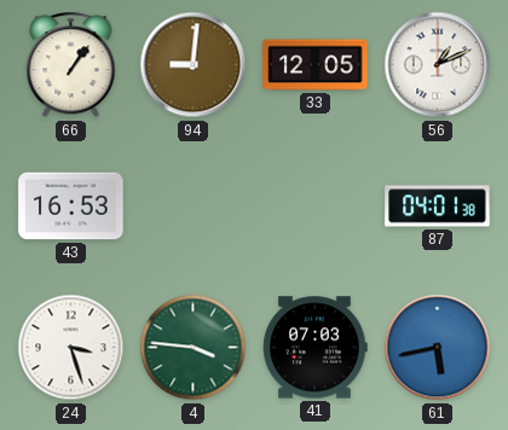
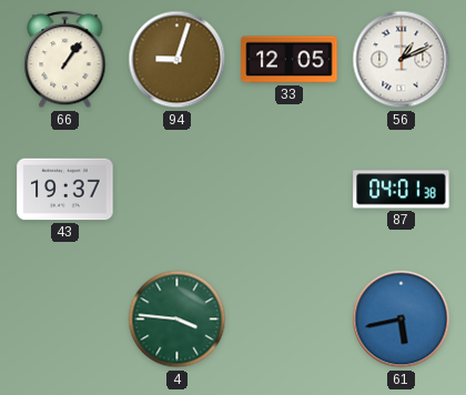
94: 9:01 -> 9:03 (178, 60)
43: 16:53 -> 19:37 (65, 190)
24: 3:27 -> none (71, 348)
41: 07:03 -> none (314, 348)
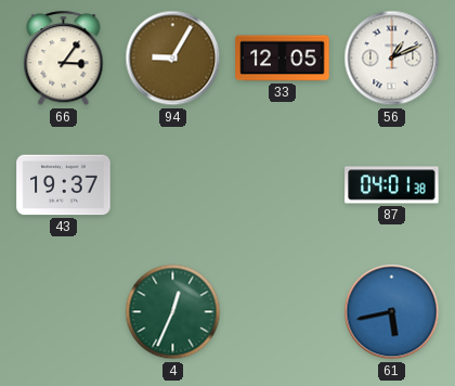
66: 1:06 -> 3:06 (64, 59)
94: 9:03 -> 9:05 (173, 59)
4: 3:46 -> 12:34 (173, 312)
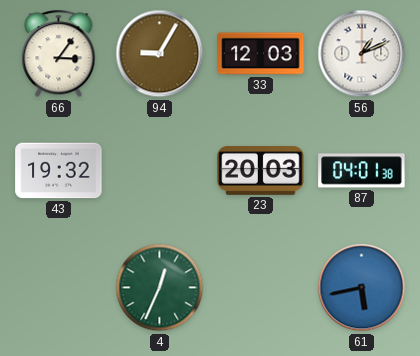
33: 12:05 -> 12:03 (261, 54)
43: 19:37 -> 19:32 (59, 171)
23: none -> 20:03 (261, 170)
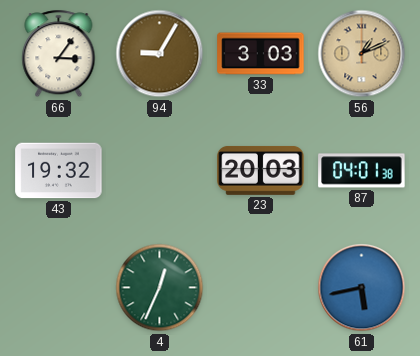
33: 12:03 -> 3:03 (261, 54)
56 dial: white -> champagne (362, 54)
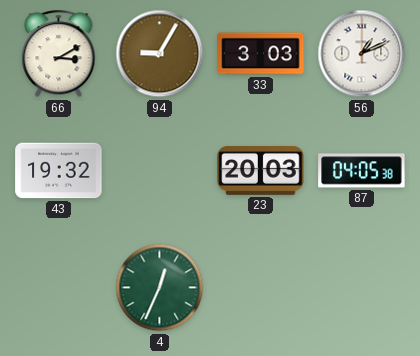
66: 3:06 -> 3:10 (59, 54)
56 dial: champagne -> white (362, 54)
87: 04:01 -> 04:05 (362, 171)
61: 5:43 -> none (362, 288)
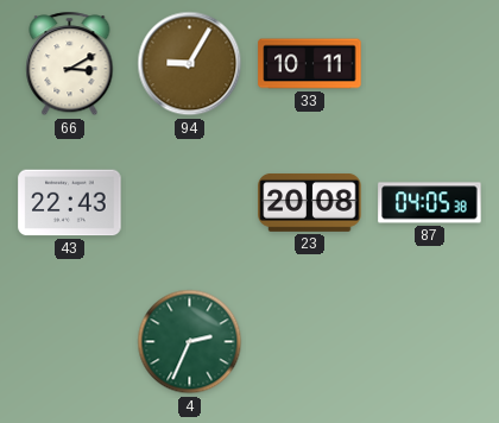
33: 3:03 -> 10:11 (310, 64)
56: 1:11 -> none (362, 54)
43: 19:32 -> 22:43 (70, 203)
23: 20:03 -> 20:08 (310, 202)
4: 12:34 -> 2:34 (190, 342)
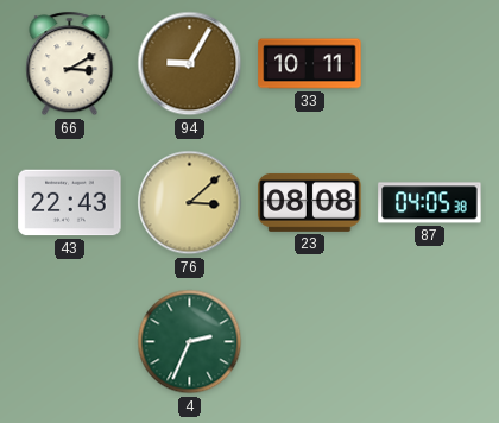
76: none -> 3:08 (190, 203)
23: 20:08 -> 08:08 (310, 202)
